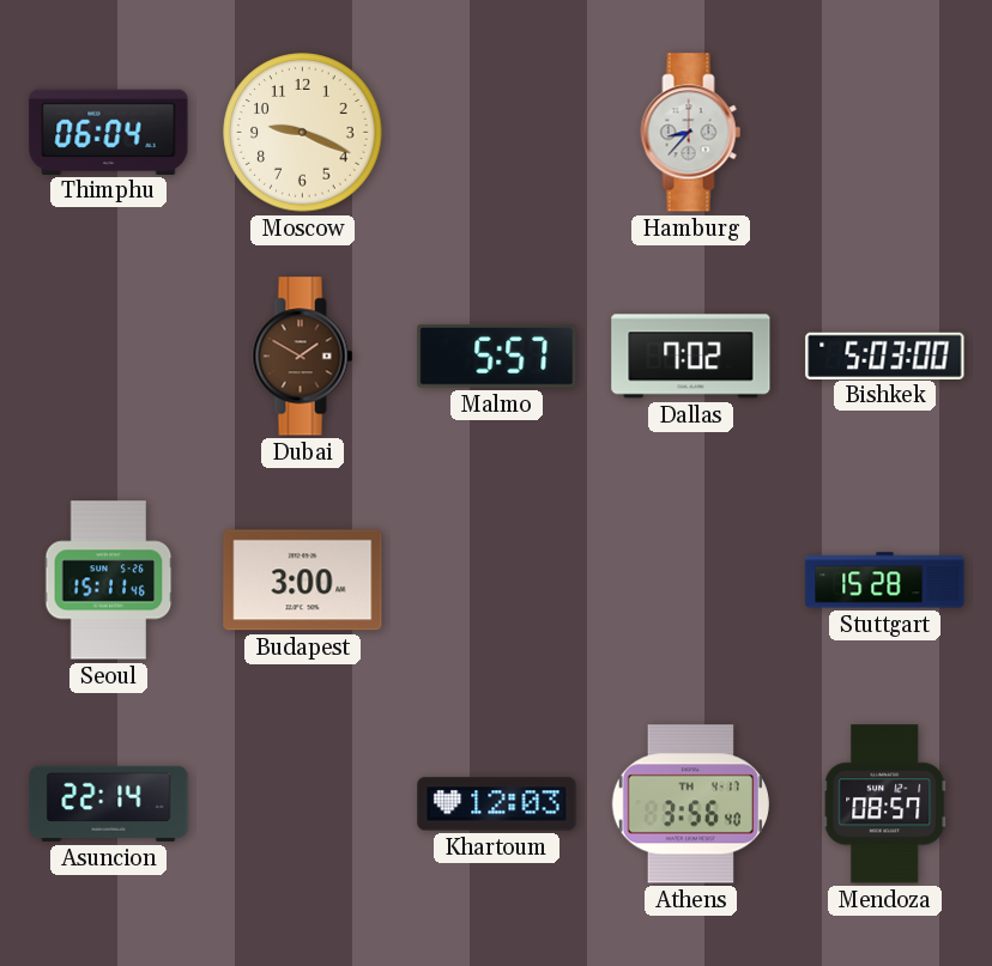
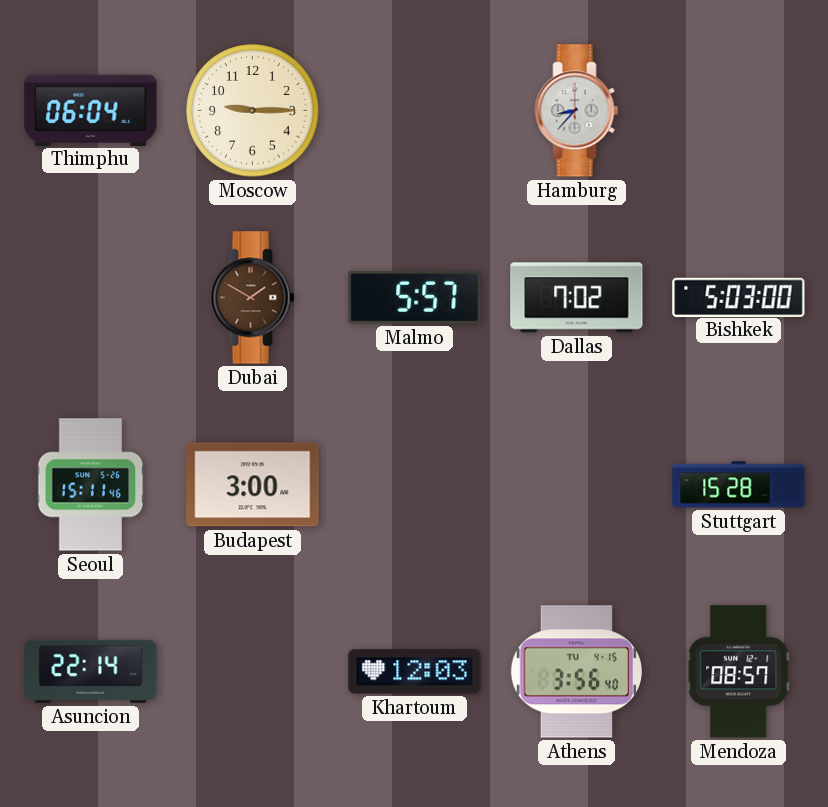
Moscow: 9:19 -> 9:15 (253, 111)
Athens date: TH 4-17 -> TU 4-15 (576, 672)
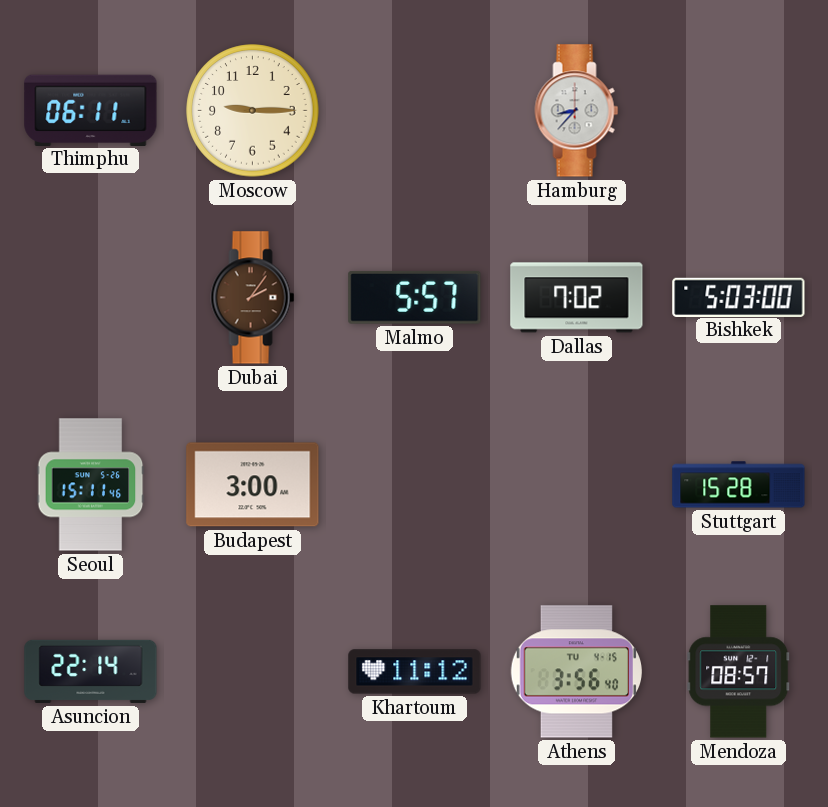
Thimphu: 06:04 -> 06:11 (91, 110)
Dubai: 1:50 -> 2:06 (253, 298)
Khartoum: 12:03 -> 11:12 (415, 672)
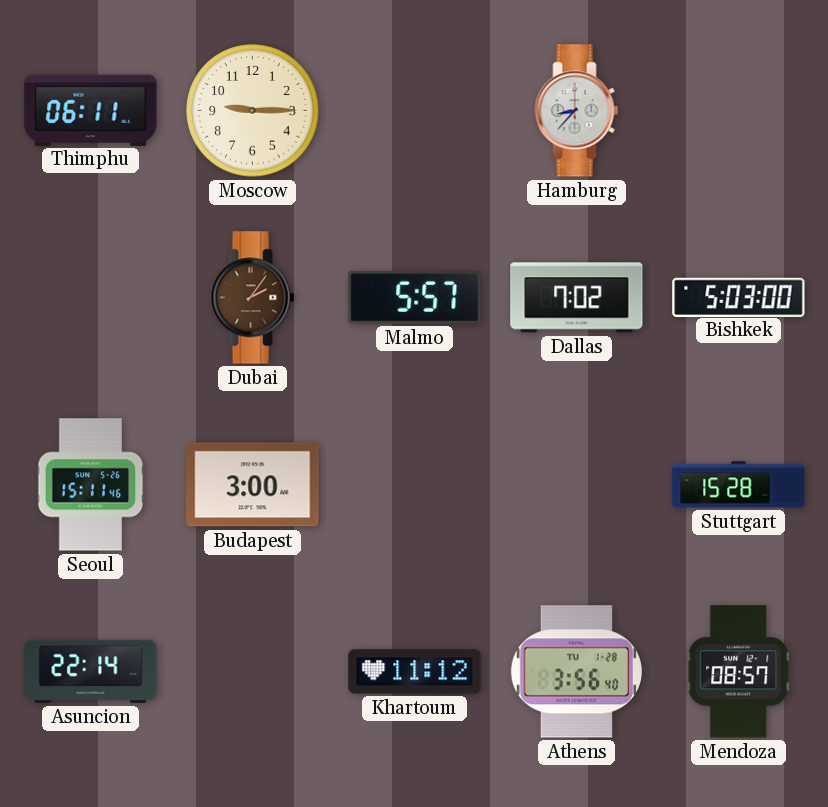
Athens date: TU 4-15 -> TU 1-28 (576, 672)
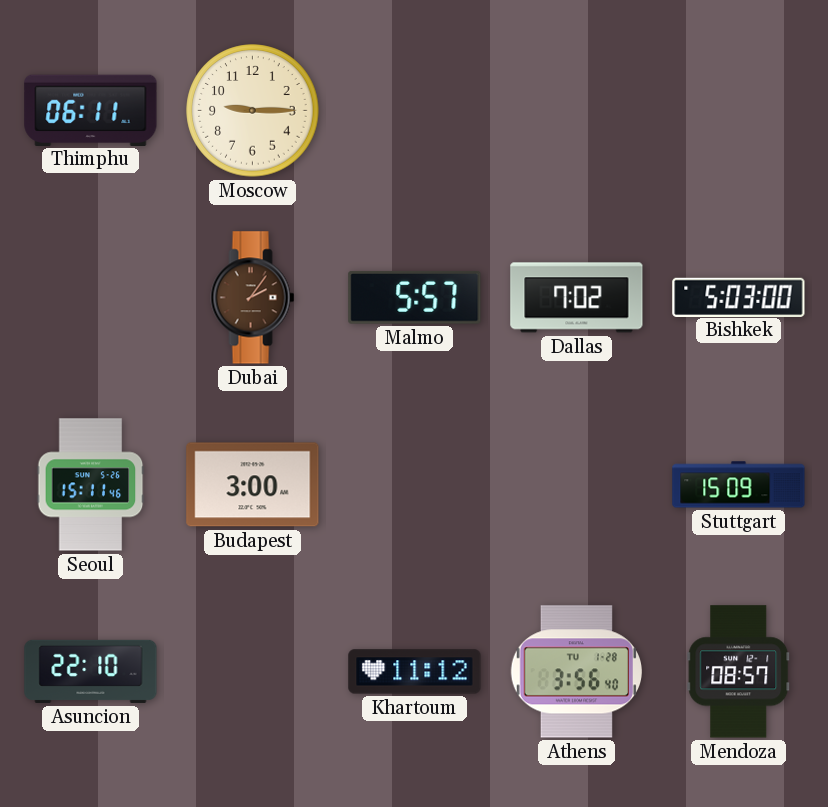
Hamburg: 8:37 -> none (577, 111)
Stuttgart: 15:28 -> 15:09 (739, 485)
Asuncion: 22:14 -> 22:10 (91, 671)
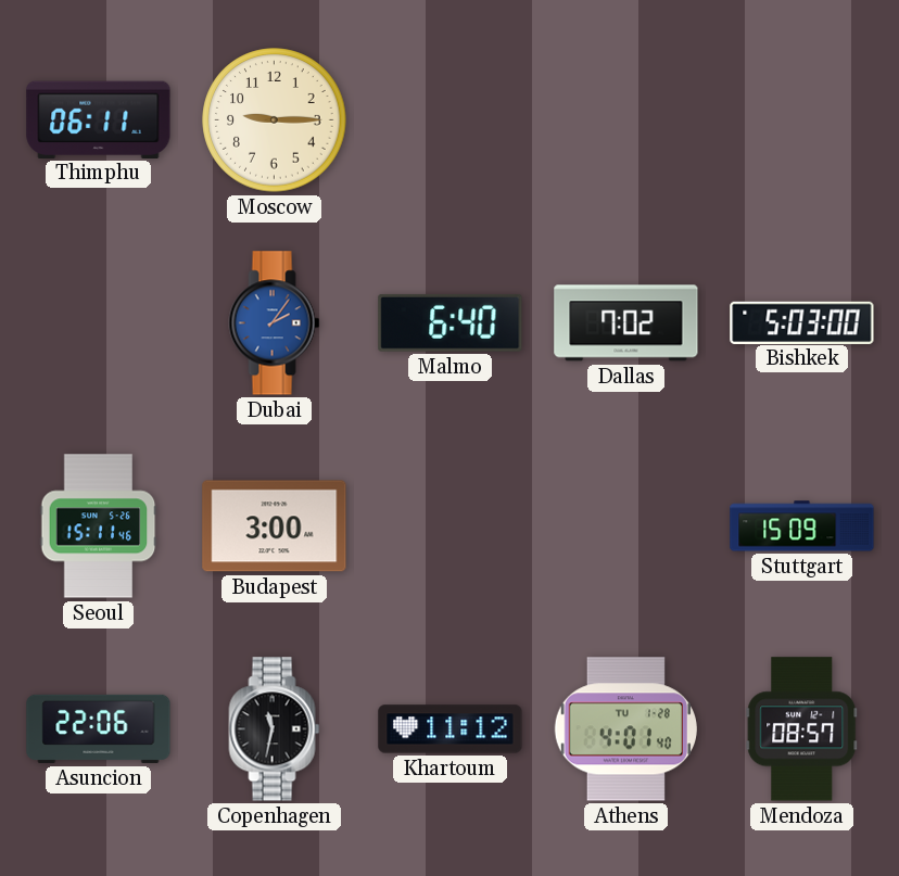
Dubai dial: brown -> blue (275, 323)
Malmo: 5:57 -> 6:40 (451, 322)
Asuncion: 22:10 -> 22:06 (99, 728)
Copenhagen: none -> 11:32 (275, 729)
Athens: 3:56 -> 4:01 (625, 729)
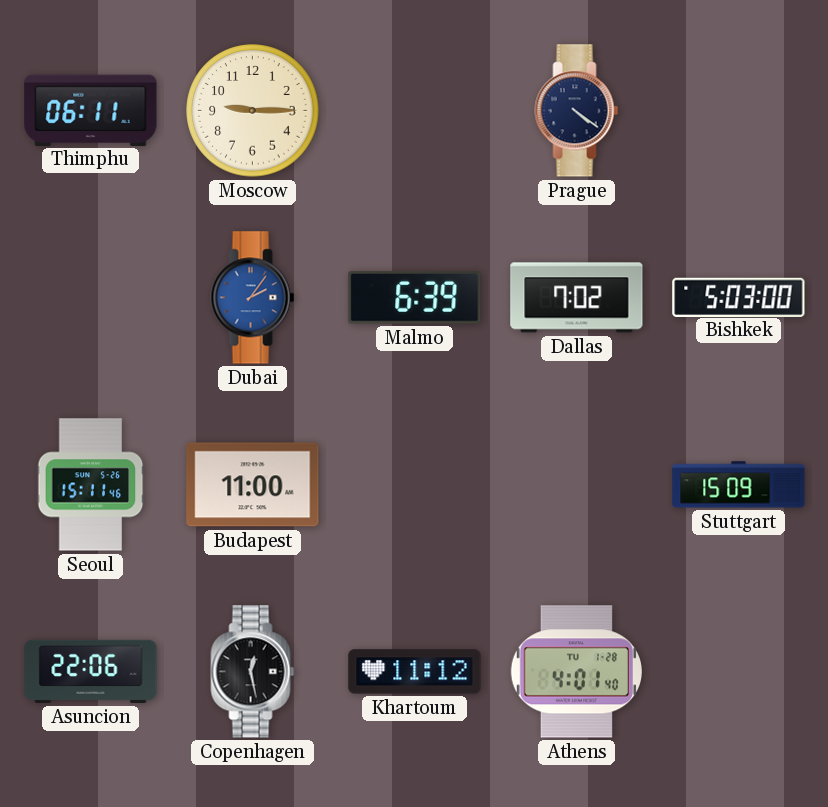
Prague: none -> 4:21 (577, 111)
Malmo: 6:40 -> 6:39 (415, 297)
Budapest: 3:00 -> 11:00 (253, 485)
Copenhagen: 11:32 -> 12:28 (253, 672)
Mendoza: 08:57 -> none (802, 729)
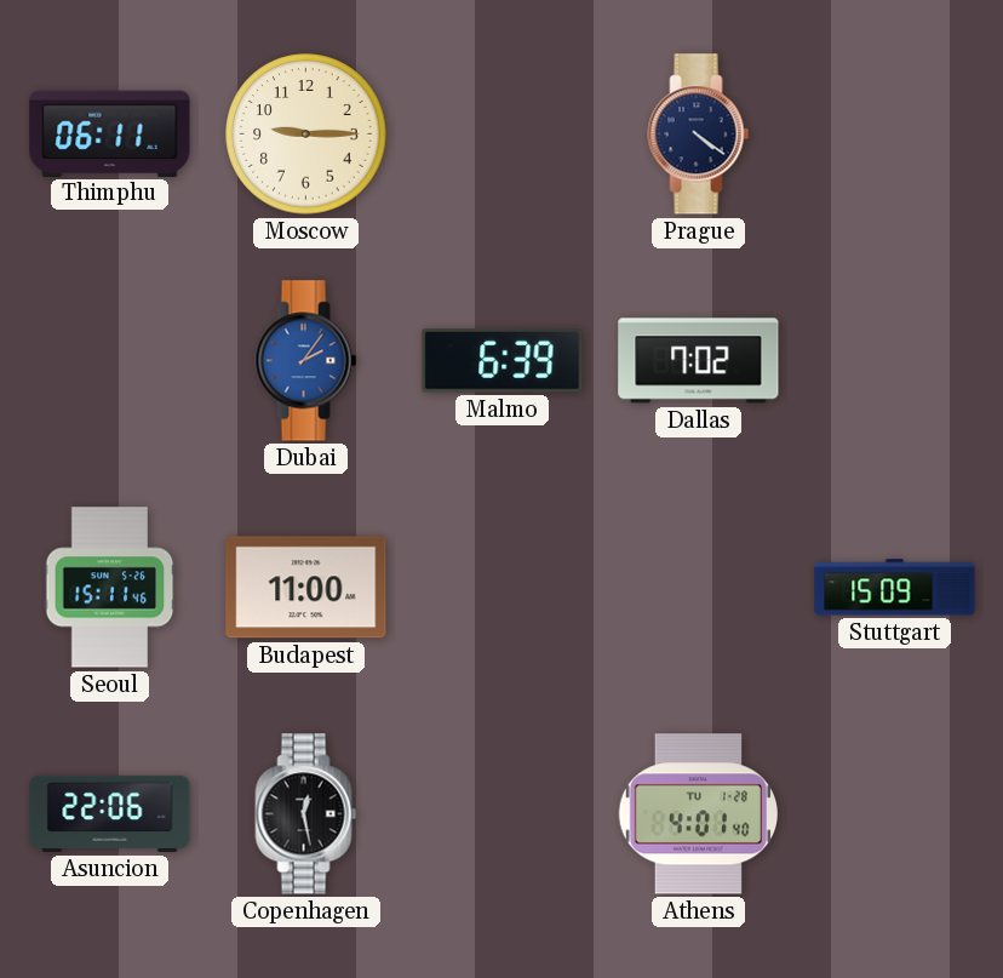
Bishkek: 5:03 -> none (739, 297)
Khartoum: 11:12 -> none (415, 672)
